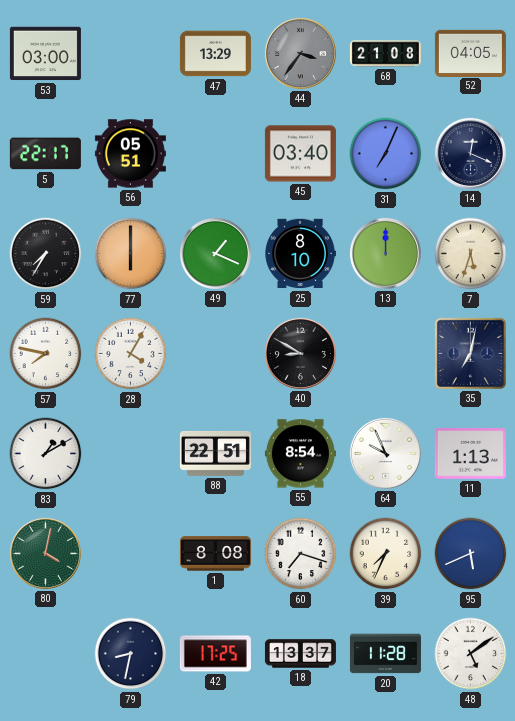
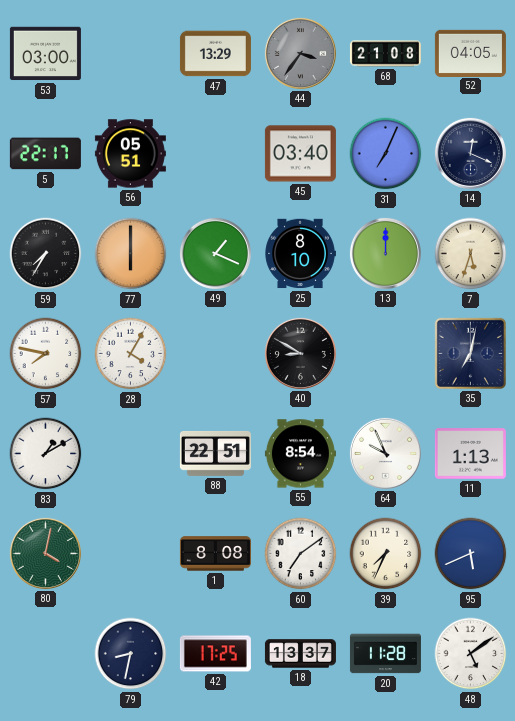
60: 7:18 -> 7:09 (301, 554)
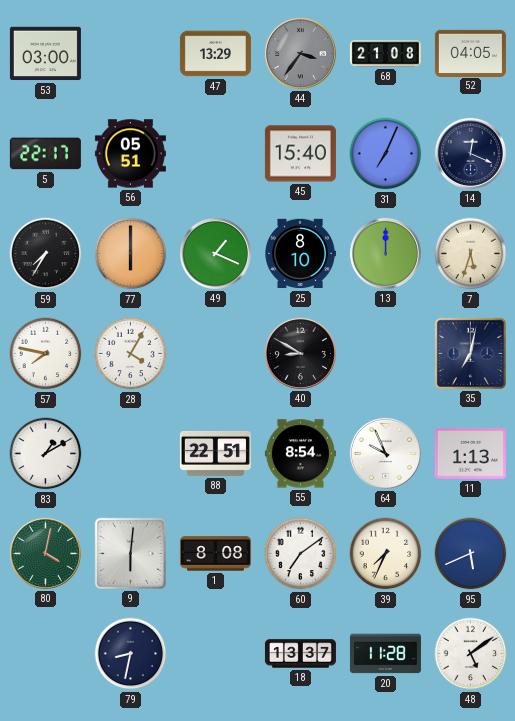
45: 03:40 -> 15:40 (300, 154)
9: none -> 6:01 (130, 553)
42: 17:25 -> none (215, 654)
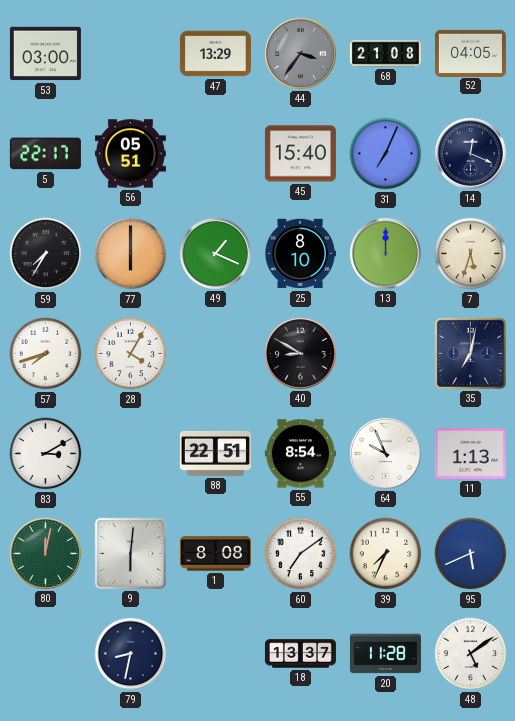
57: 7:47 -> 7:42 (46, 354)
83: 1:10 -> 3:10 (46, 454)
80: 4:02 -> 12:02 (45, 553)
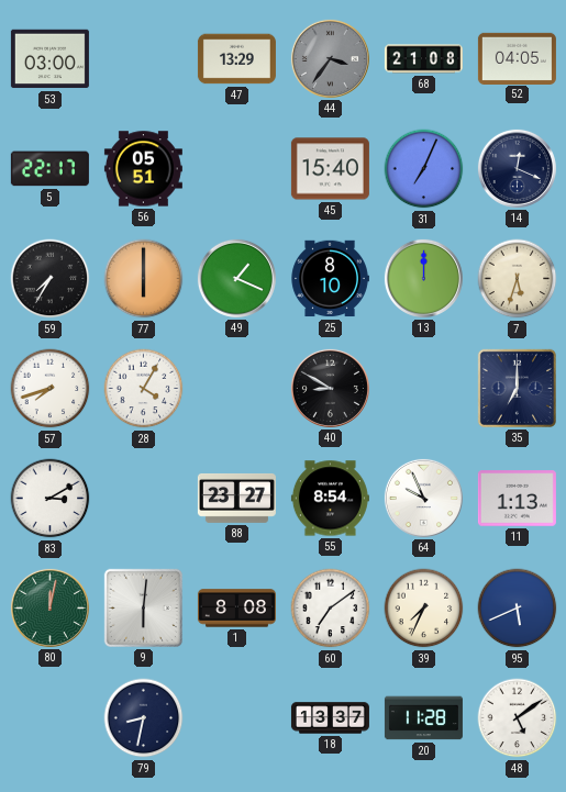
35: 7:02 -> 7:00 (517, 388)
88: 22:51 -> 23:27 (236, 498)
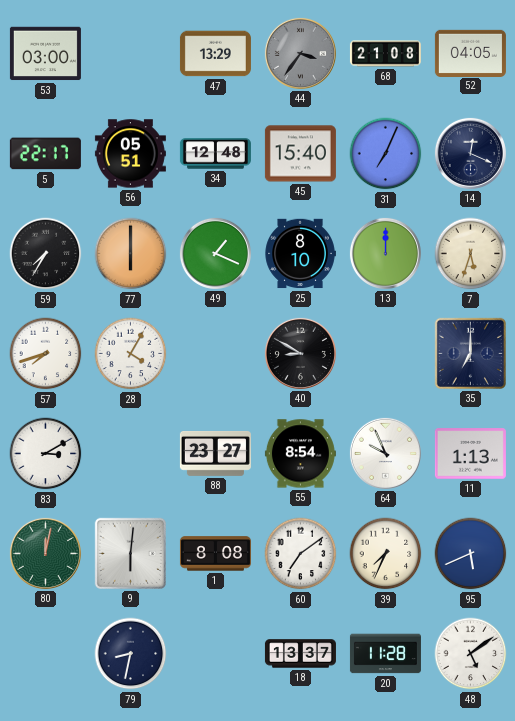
34: none -> 12:48 (215, 154)
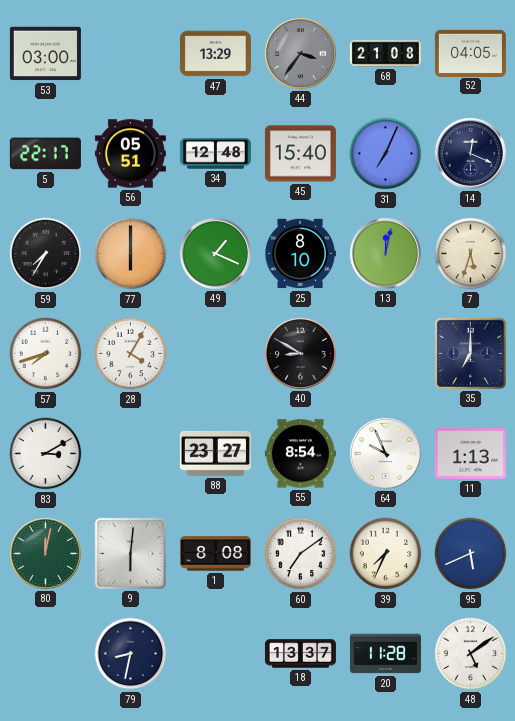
13: 12:00 -> 12:02 (385, 253)
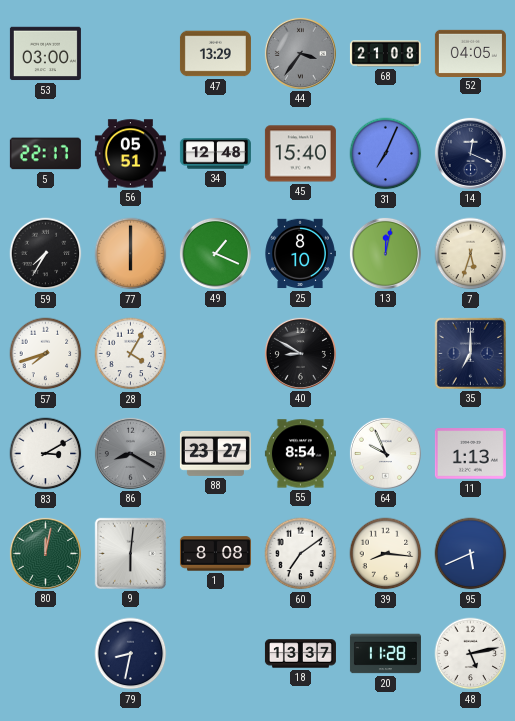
86: none -> 8:20 (130, 453)
39: 7:34 -> 8:16 (386, 554)
48: 5:09 -> 5:13 (471, 654)
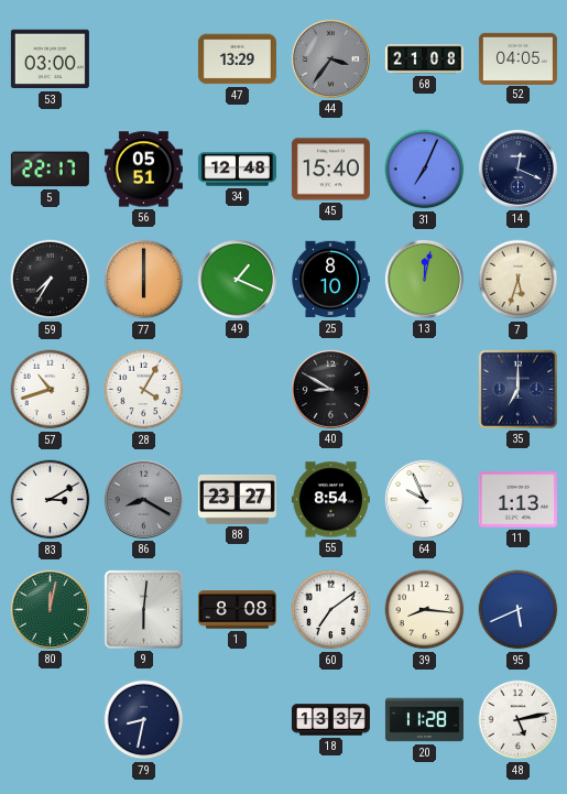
57: 7:42 -> 10:42 (51, 390)
